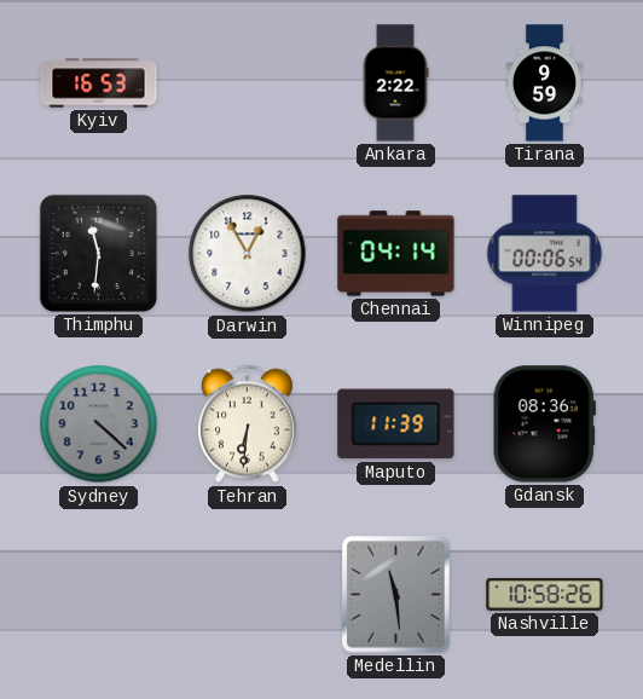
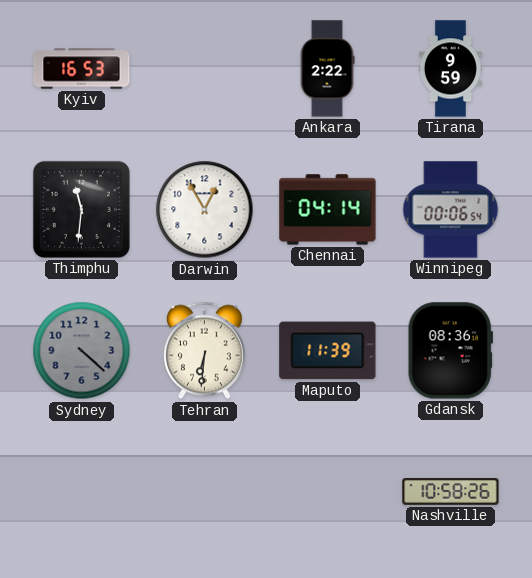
Medellin: 11:29 -> none (396, 595)
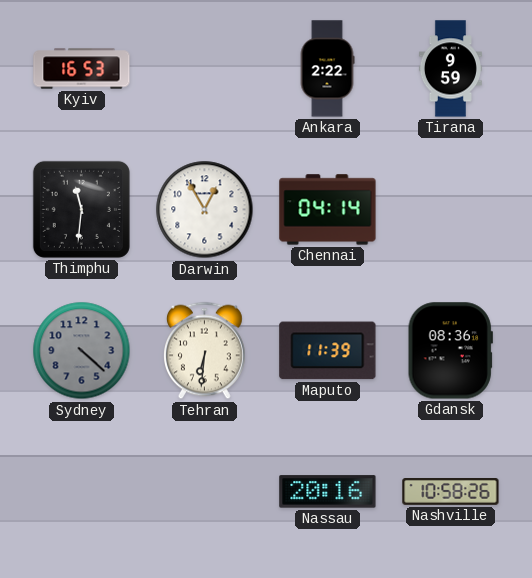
Winnipeg: 00:06 -> none (451, 210)
Nassau: none -> 20:16 (328, 492)
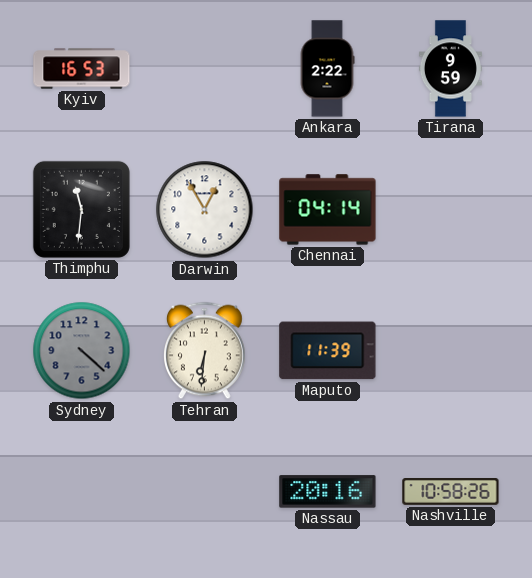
Gdansk: 08:36 -> none (450, 351)
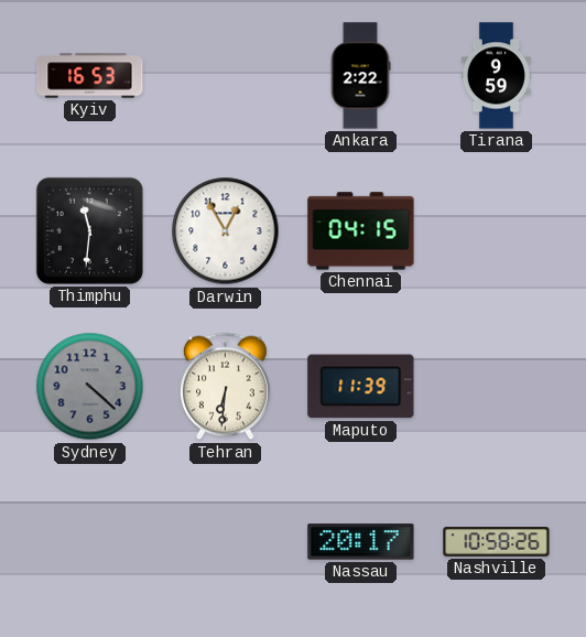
Chennai: 04:14 -> 04:15 (361, 231)
Nassau: 20:16 -> 20:17 (361, 542)
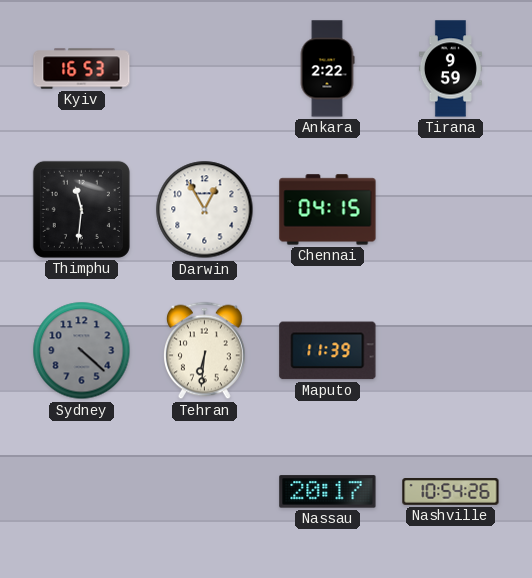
Nashville: 10:58 -> 10:54 (451, 492)
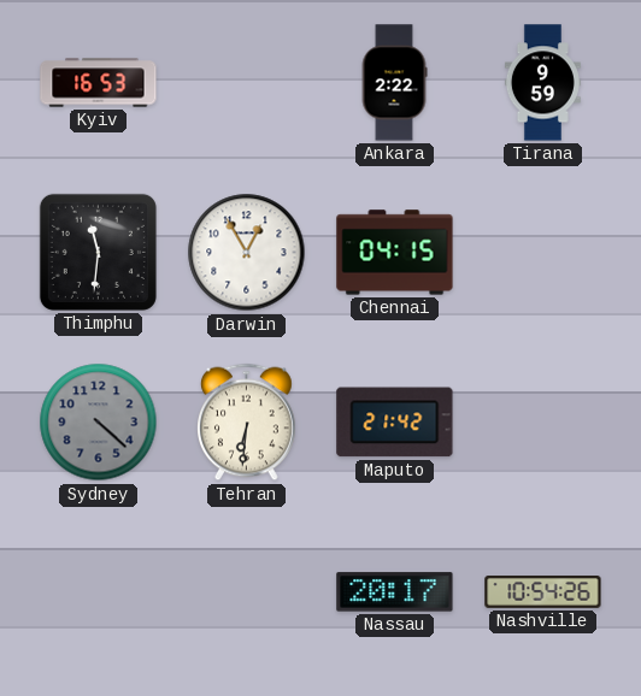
Maputo: 11:39 -> 21:42 (395, 423)
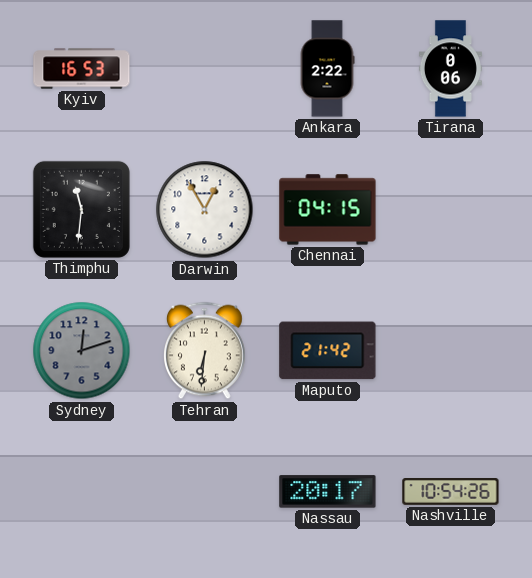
Tirana: 9:59 -> 0:06 (450, 69)
Sydney: 4:22 -> 12:12 (82, 351)
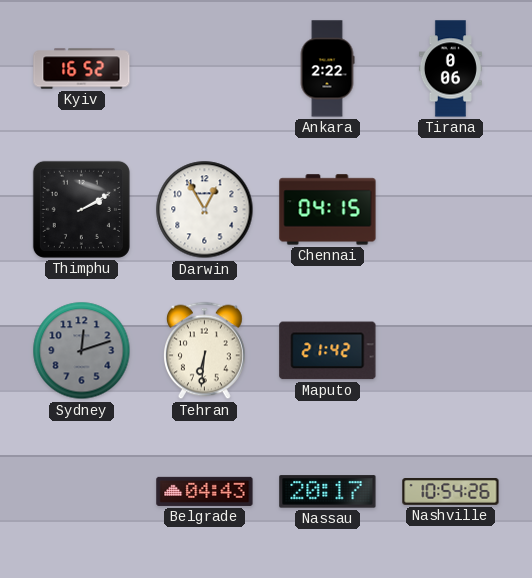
Kyiv: 16:53 -> 16:52 (82, 69)
Thimphu: 11:31 -> 2:10 (81, 209)
Belgrade: none -> 04:43 (205, 491)
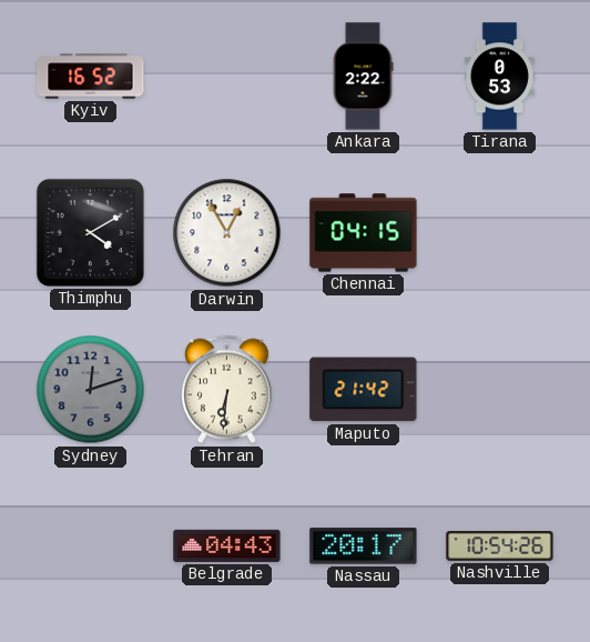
Tirana: 0:06 -> 0:53 (499, 77)
Thimphu: 2:10 -> 4:10 (90, 232)
